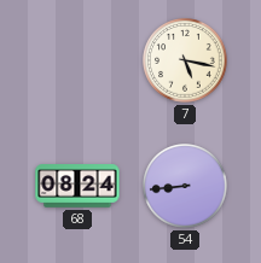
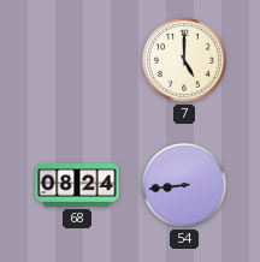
7: 5:17 -> 5:00 (184, 60)
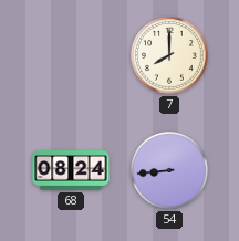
7: 5:00 -> 8:00 (169, 55)
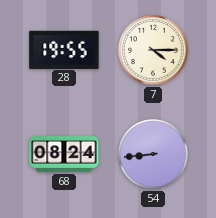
28: none -> 19:55 (64, 49)
7: 8:00 -> 4:15 (153, 50)
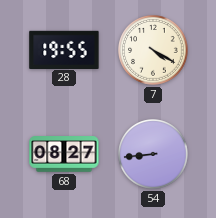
7: 4:15 -> 4:20 (153, 50)
68: 08:24 -> 08:27 (64, 154)
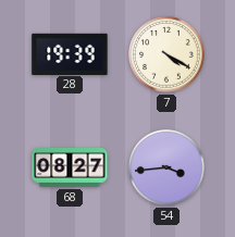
28: 19:55 -> 19:39 (70, 53)
54: 8:44 -> 3:44 (166, 167)
